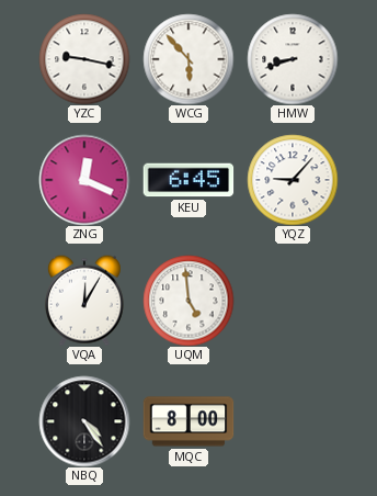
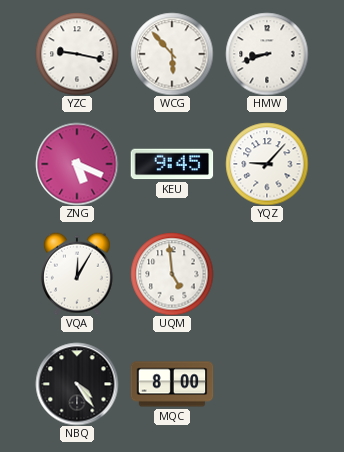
ZNG: 12:19 -> 5:19 (77, 164)
KEU: 6:45 -> 9:45 (172, 164)
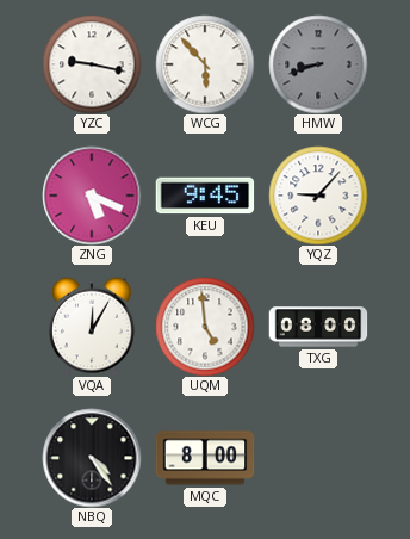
HMW dial: white -> grey (318, 64)
TXG: none -> 08:00 (318, 327)
